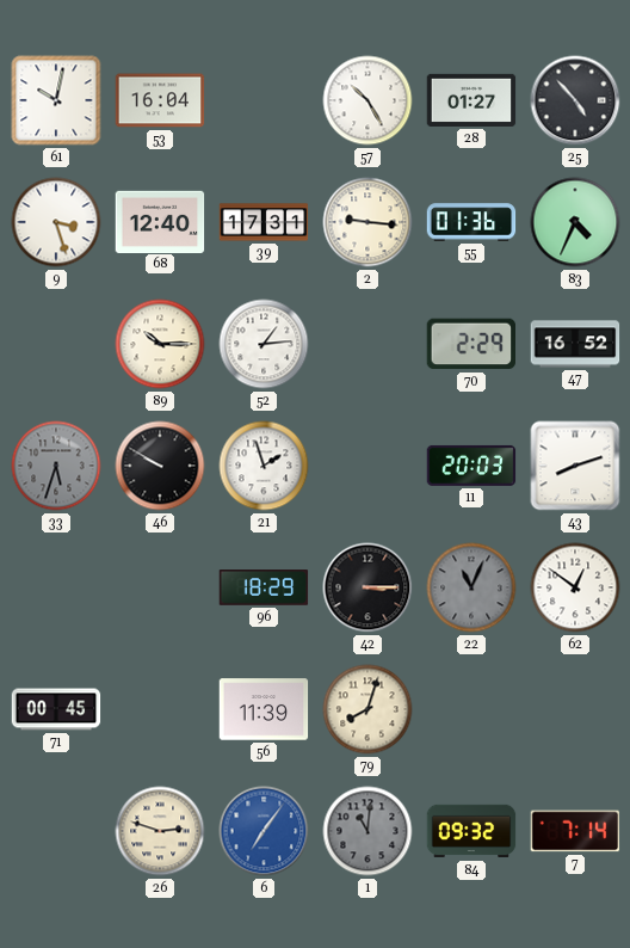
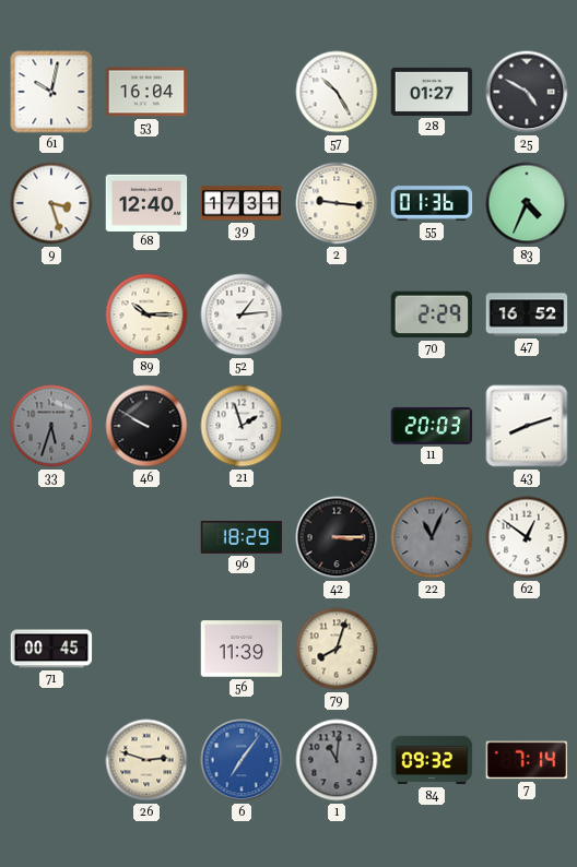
25: 4:53 -> 4:50 (527, 92)
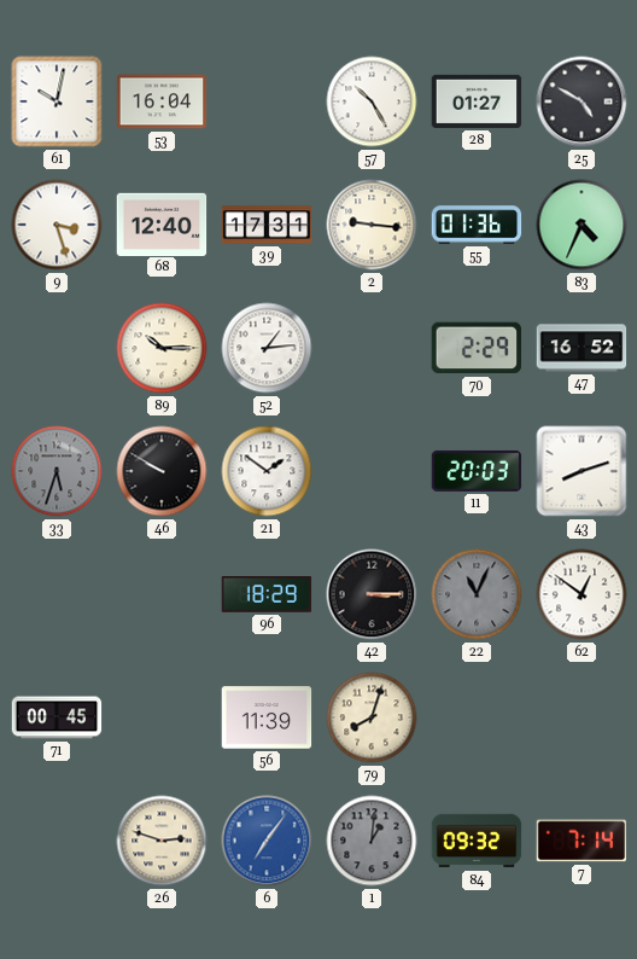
21: 1:57 -> 1:51 (267, 471)
1: 11:01 -> 1:01 (372, 841)
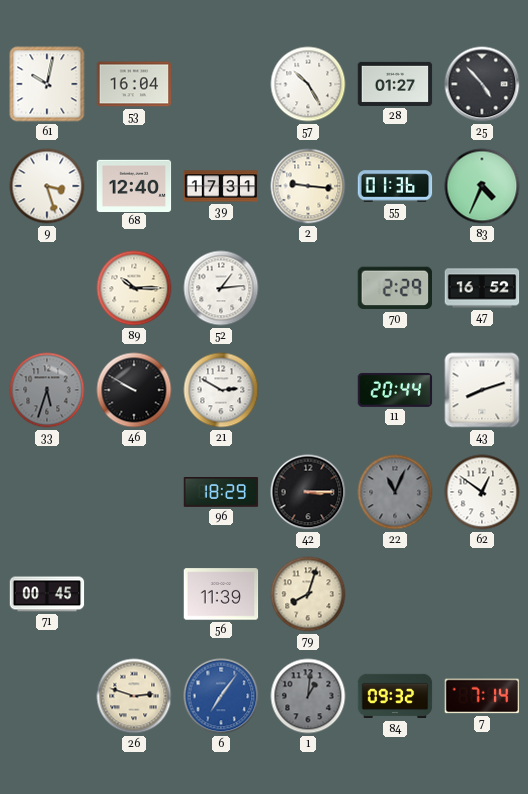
25: 4:50 -> 4:53 (482, 84)
21: 1:51 -> 2:50 (221, 390)
11: 20:03 -> 20:44 (395, 390)
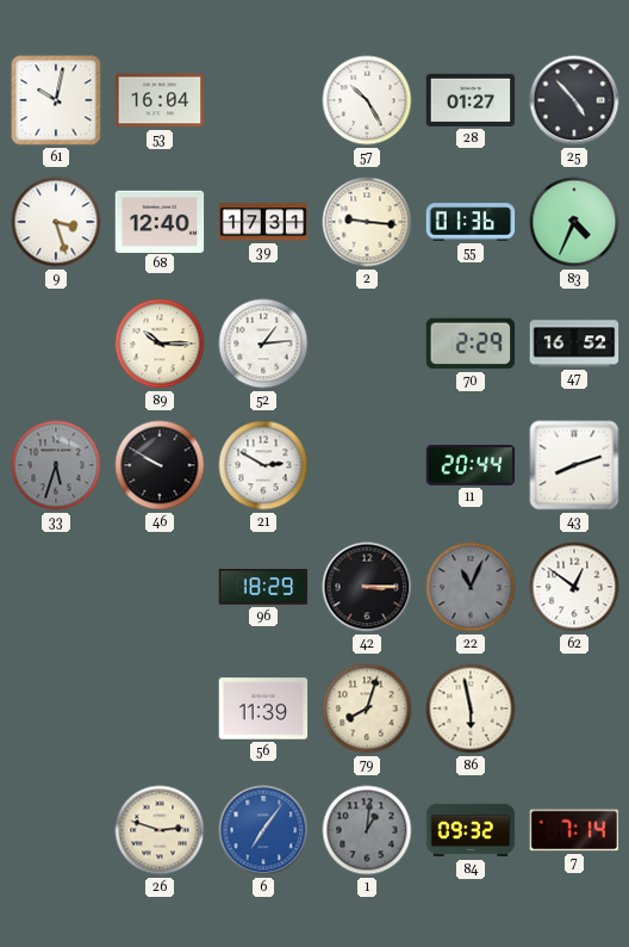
71: 00:45 -> none (47, 594)
86: none -> 5:58 (471, 708)
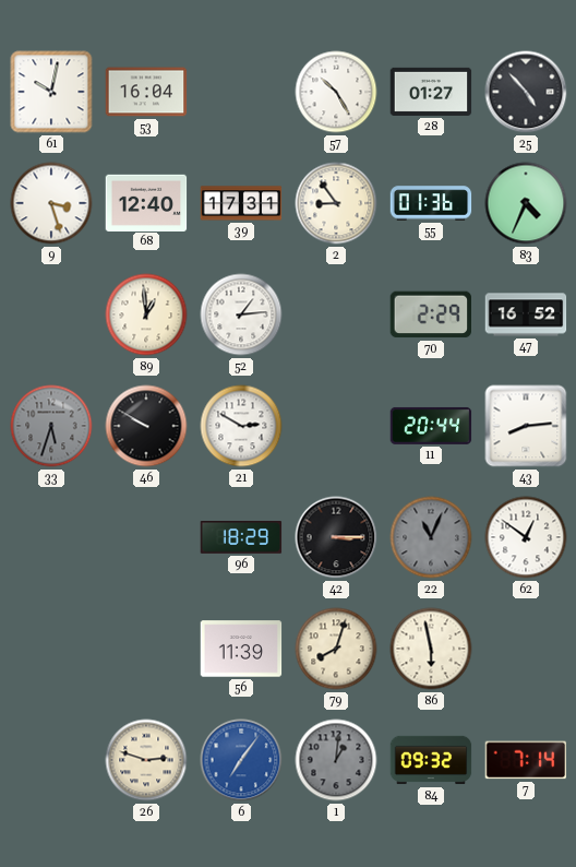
2: 9:16 -> 8:54 (336, 203)
89: 10:15 -> 12:59 (146, 314)
43: 8:12 -> 8:14 (526, 426)
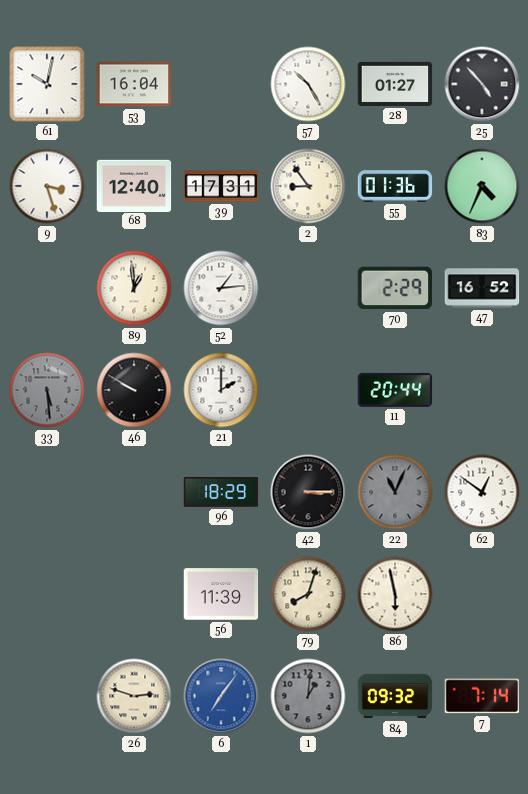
33: 5:33 -> 5:29 (47, 390)
21: 2:50 -> 2:00 (221, 390)
43: 8:14 -> none (526, 426)
